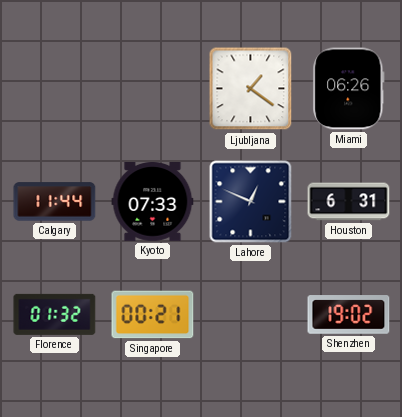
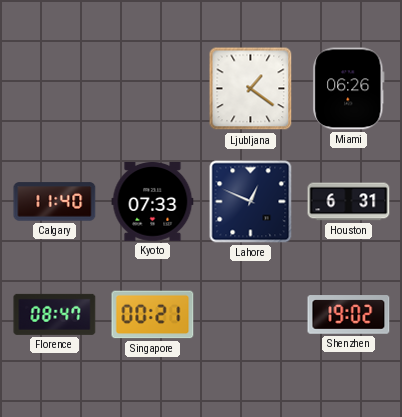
Calgary: 11:44 -> 11:40 (55, 202)
Florence: 01:32 -> 08:47 (55, 314)
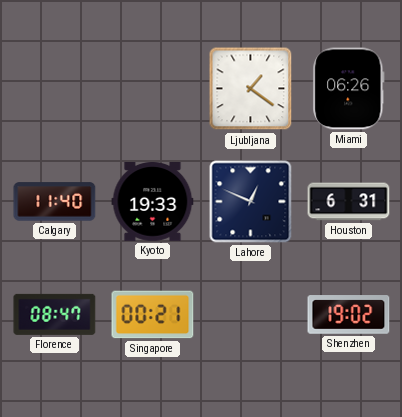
Kyoto: 07:33 -> 19:33 (153, 202)
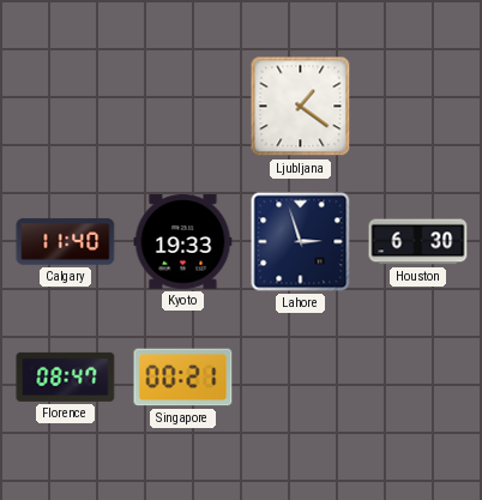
Miami: 06:26 -> none (349, 89)
Lahore: 12:49 -> 2:57 (301, 242)
Houston: 6:31 -> 6:30 (418, 242)
Shenzhen: 19:02 -> none (349, 315)
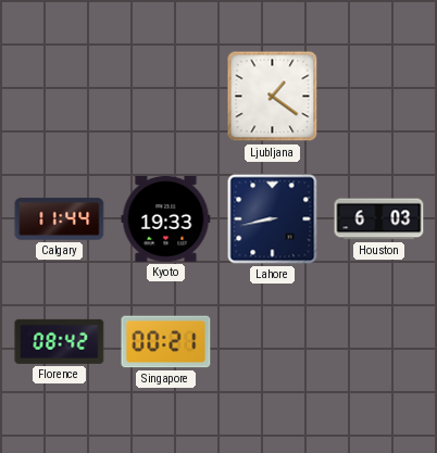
Calgary: 11:40 -> 11:44 (60, 219)
Lahore: 2:57 -> 8:43 (273, 219)
Houston: 6:30 -> 6:03 (379, 219)
Florence: 08:47 -> 08:42 (60, 341)
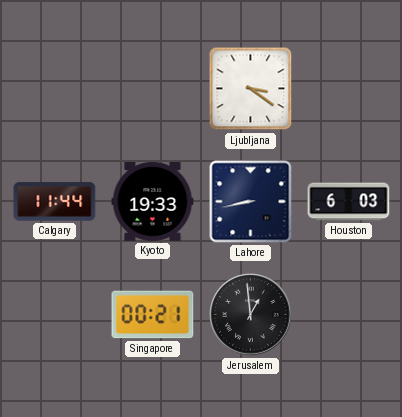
Ljubljana: 1:21 -> 3:21 (251, 89)
Florence: 08:42 -> none (60, 341)
Jerusalem: none -> 12:59 (251, 315)
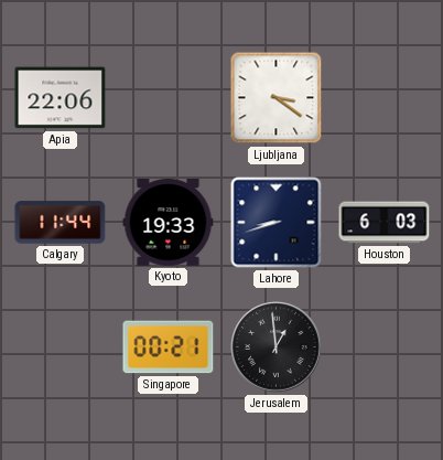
Apia: none -> 22:06 (61, 98)
Lahore: 8:43 -> 8:42 (277, 223)
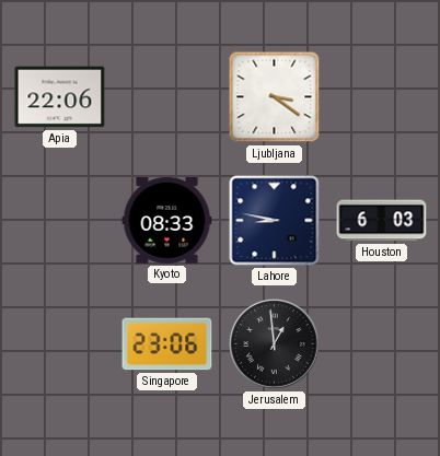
Calgary: 11:44 -> none (61, 223)
Kyoto: 19:33 -> 08:33 (167, 221)
Lahore: 8:42 -> 8:47 (275, 221)
Singapore: 00:21 -> 23:06 (167, 344)
